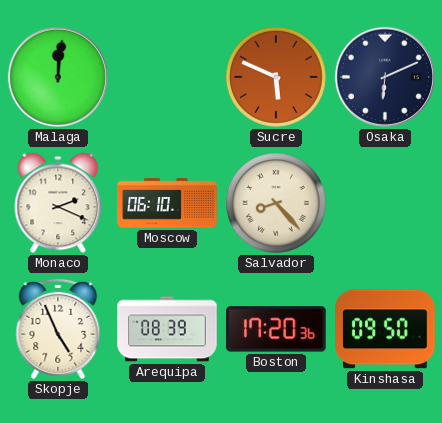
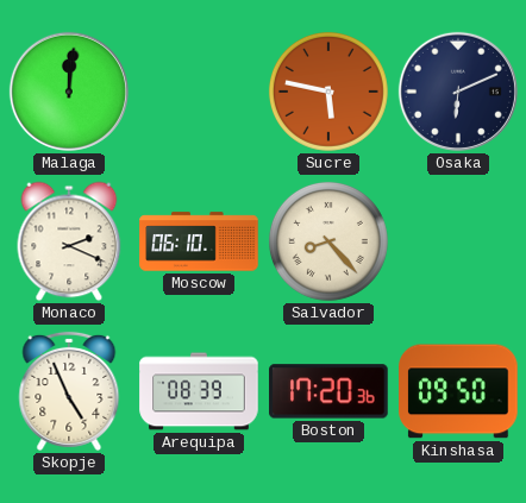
Sucre: 5:49 -> 5:47 (328, 92)
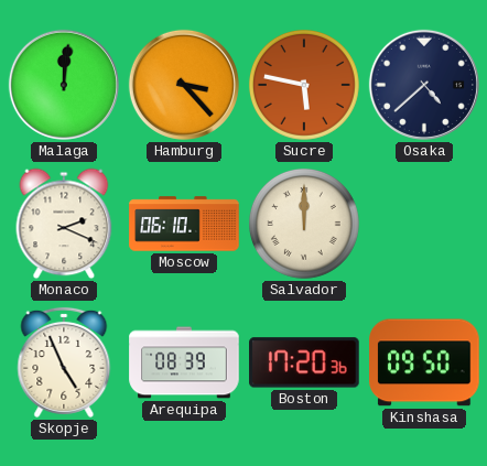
Hamburg: none -> 3:23 (184, 85)
Osaka: 6:11 -> 4:38 (424, 85)
Salvador: 8:23 -> 12:00 (304, 224)
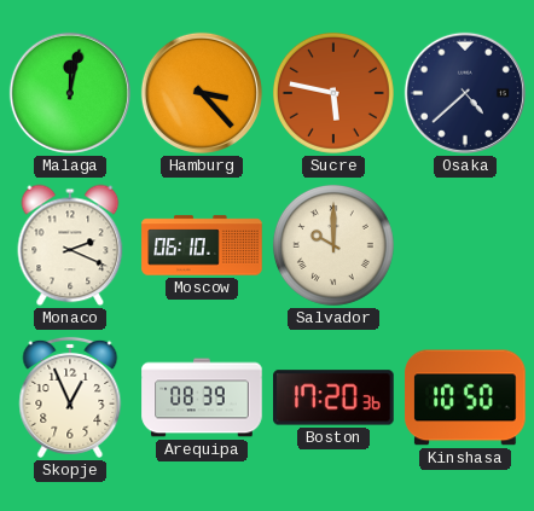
Malaga: 12:01 -> 12:02 (70, 93)
Salvador: 12:00 -> 10:00 (333, 245)
Skopje: 4:56 -> 12:56 (70, 397)
Kinshasa: 09:50 -> 10:50 (465, 397)
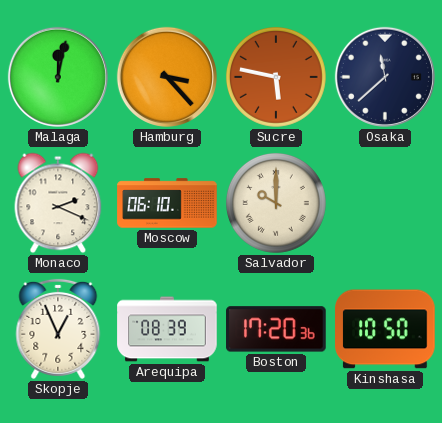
Osaka: 4:38 -> 11:38 (385, 77)
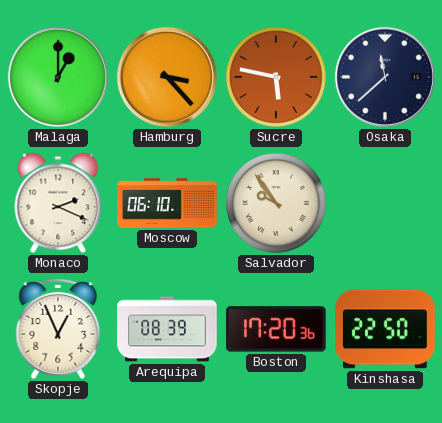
Malaga: 12:02 -> 1:00 (58, 77)
Salvador: 10:00 -> 9:54 (276, 203)
Kinshasa: 10:50 -> 22:50 (385, 329)
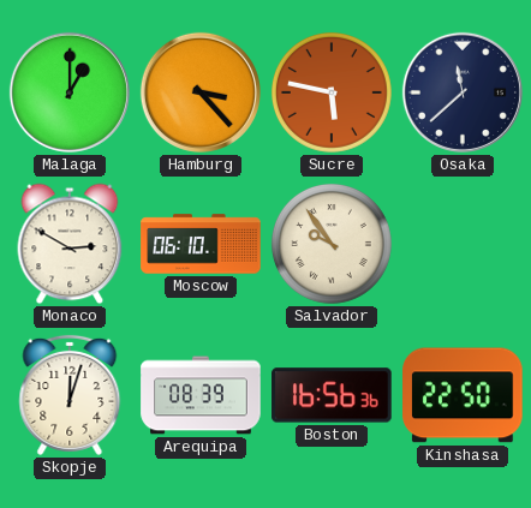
Monaco: 2:19 -> 2:50 (70, 244)
Skopje: 12:56 -> 12:03 (70, 395)
Boston: 17:20 -> 16:56 (332, 395)
